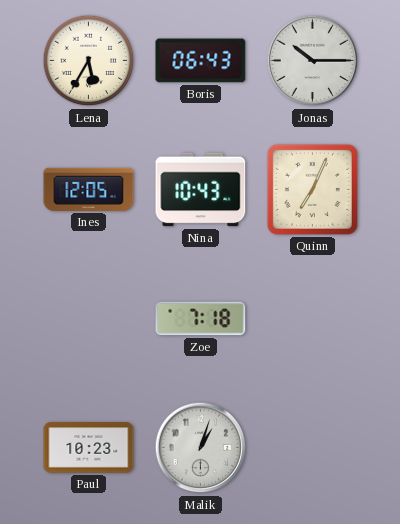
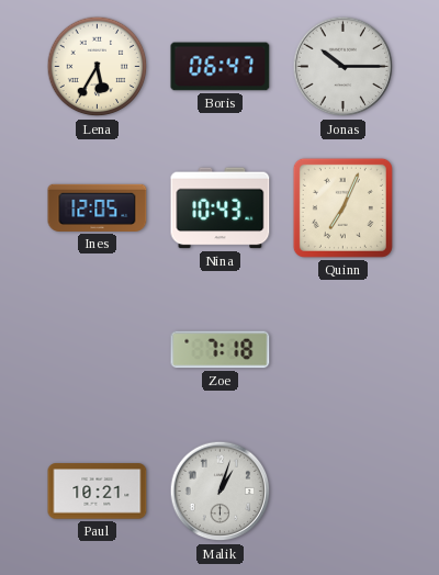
Boris: 06:43 -> 06:47 (221, 67)
Paul: 10:23 -> 10:21 (98, 492)
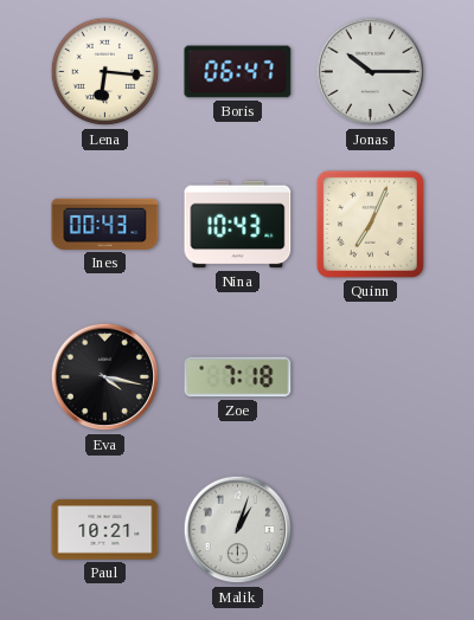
Lena: 5:35 -> 6:16 (105, 72)
Ines: 12:05 -> 00:43 (105, 224)
Eva: none -> 4:17 (105, 377)
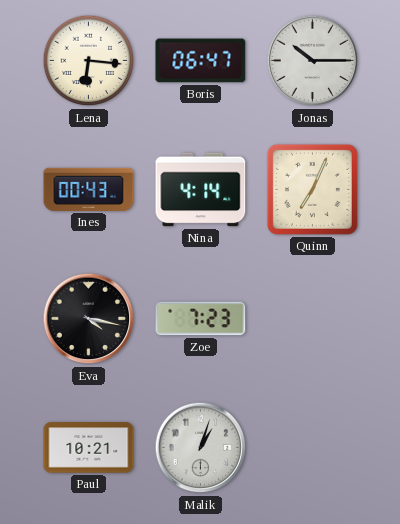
Nina: 10:43 -> 4:14 (201, 190)
Zoe: 7:18 -> 7:23 (201, 319)
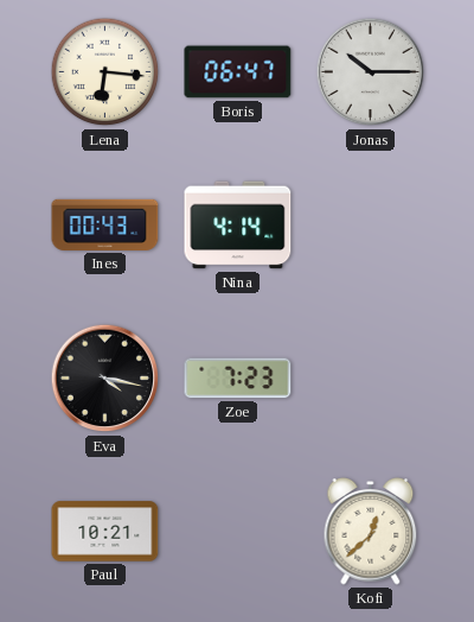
Quinn: 7:04 -> none (312, 189)
Malik: 1:03 -> none (201, 448)
Kofi: none -> 12:38 (371, 532)
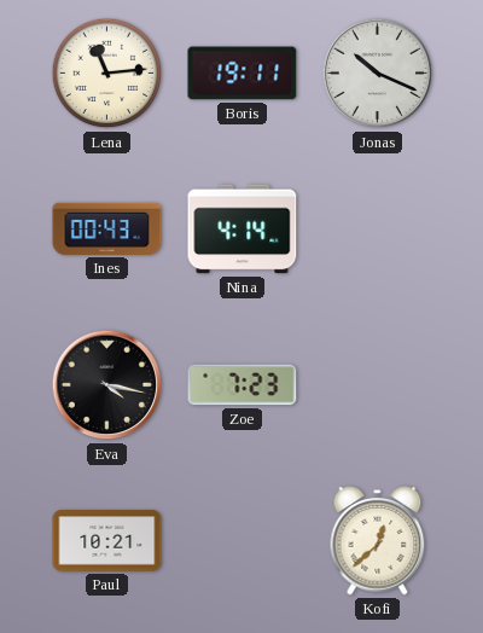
Lena: 6:16 -> 11:14 (107, 74)
Boris: 06:47 -> 19:11 (243, 74)
Jonas: 10:15 -> 10:19 (378, 74)
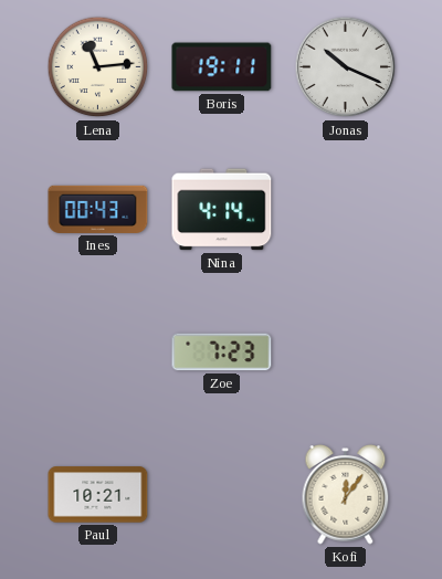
Eva: 4:17 -> none (107, 385)
Kofi: 12:38 -> 12:06 (346, 495)
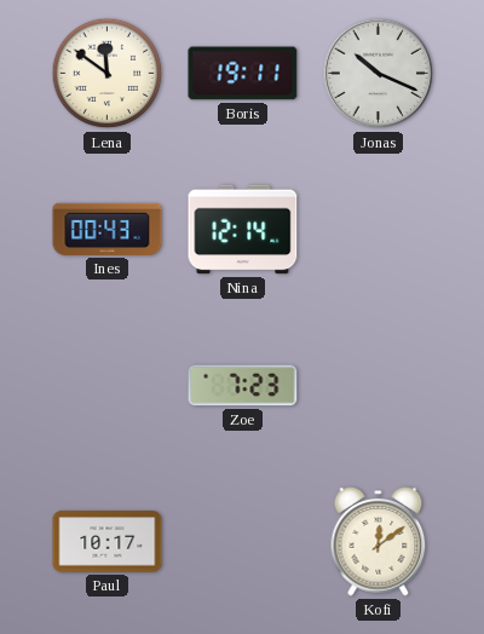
Lena: 11:14 -> 11:51 (108, 74)
Nina: 4:14 -> 12:14 (243, 230)
Paul: 10:21 -> 10:17 (108, 542)
Kofi: 12:06 -> 12:09 (379, 542)
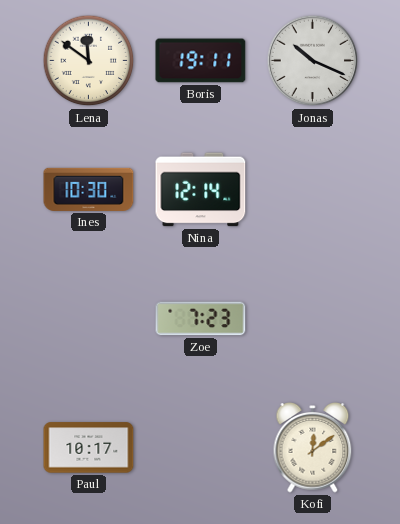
Ines: 00:43 -> 10:30 (89, 189)
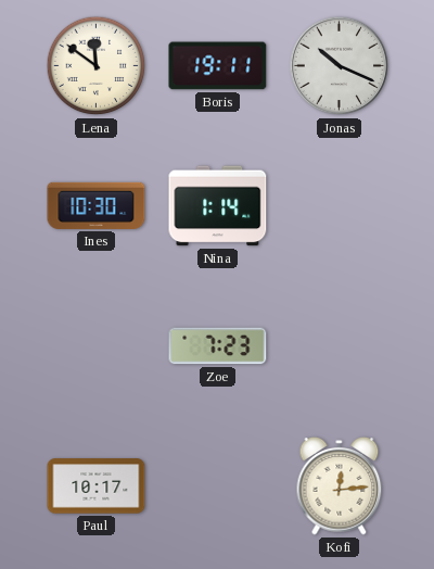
Nina: 12:14 -> 1:14 (218, 206)
Kofi: 12:09 -> 12:14 (340, 486)
